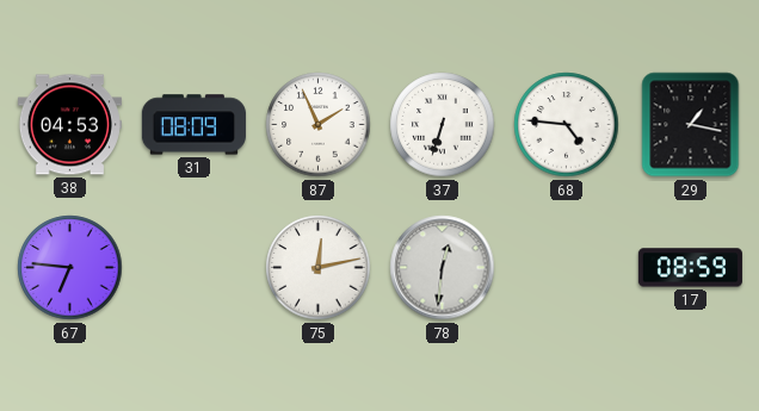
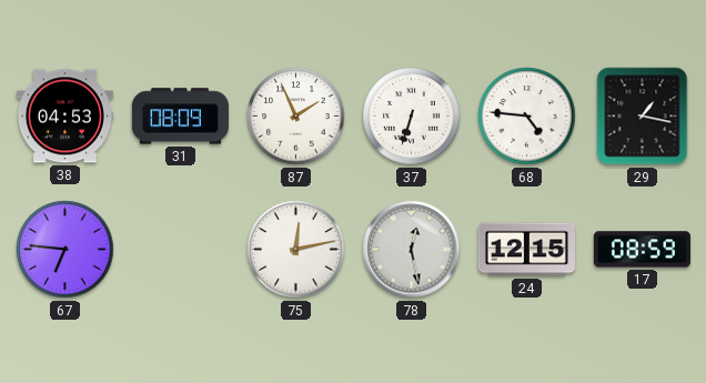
78: 12:31 -> 12:28 (412, 250)
24: none -> 12:15 (526, 250)
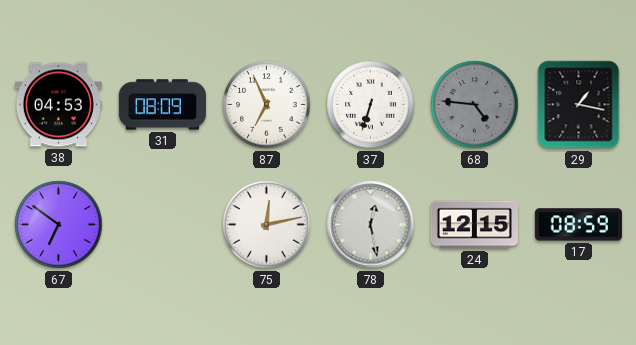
87: 1:56 -> 6:56 (267, 105)
68 dial: white -> grey (475, 105)
67: 6:46 -> 6:51 (59, 225)
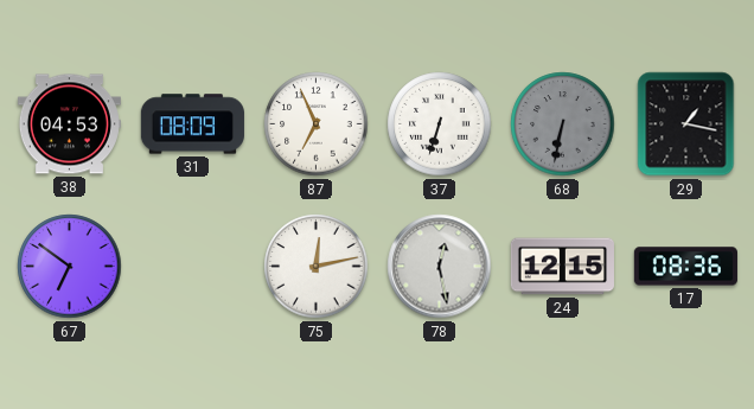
68: 4:46 -> 6:32 (563, 124)
17: 08:59 -> 08:36 (685, 267)
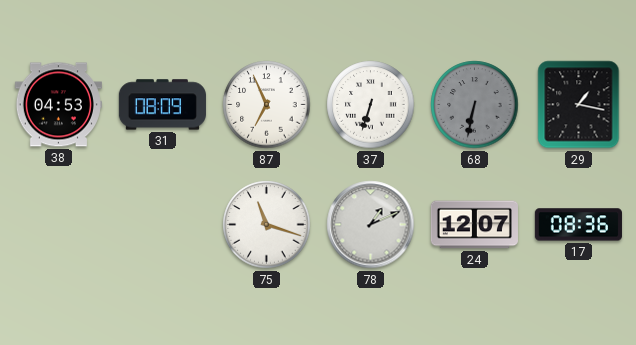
67: 6:51 -> none (70, 267)
75: 12:13 -> 11:18 (267, 225)
78: 12:28 -> 1:11 (371, 225)
24: 12:15 -> 12:07 (474, 225)
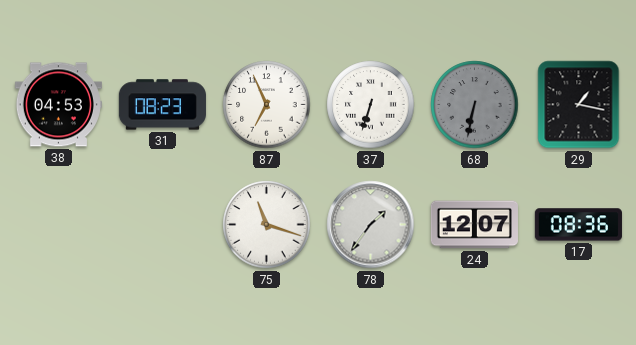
31: 08:09 -> 08:23 (162, 105)
78: 1:11 -> 1:36 (371, 225)
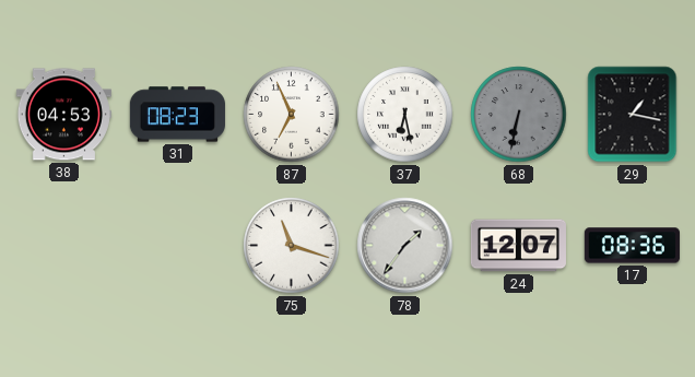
37: 6:33 -> 6:28 (405, 115)
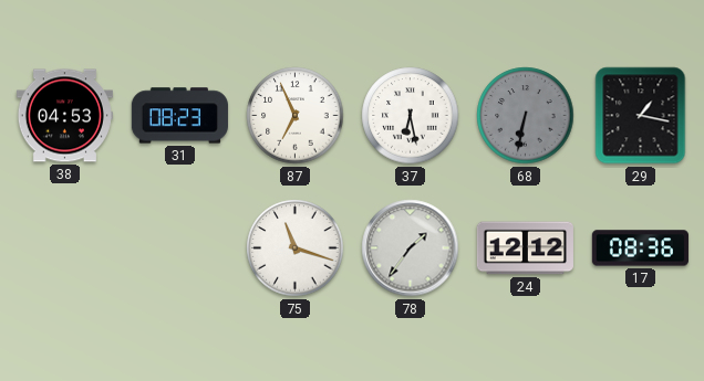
24: 12:07 -> 12:12 (525, 248)
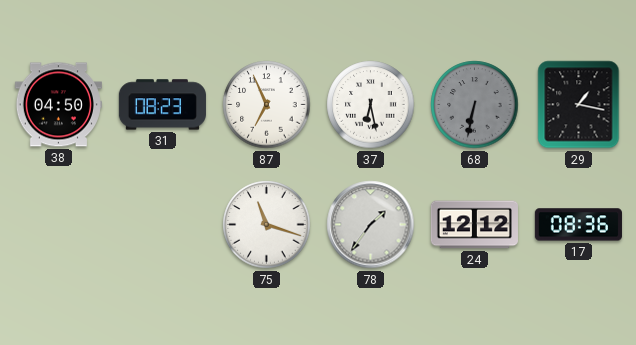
38: 04:53 -> 04:50 (58, 105)
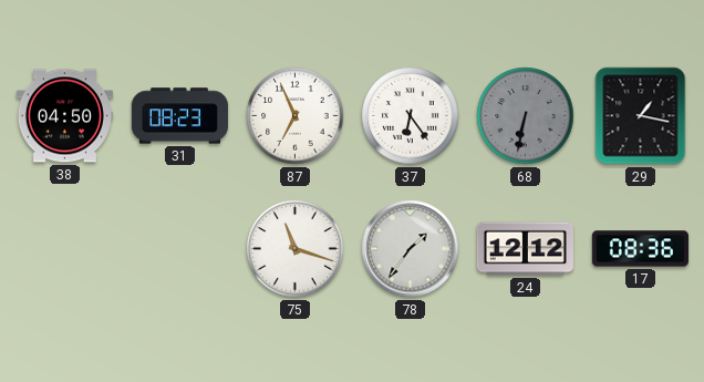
37: 6:28 -> 6:24 (411, 116)
